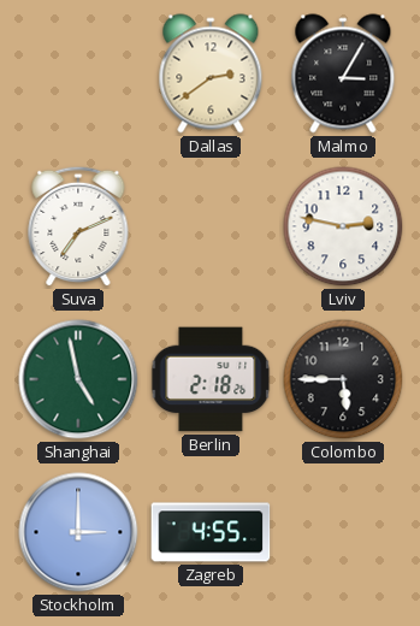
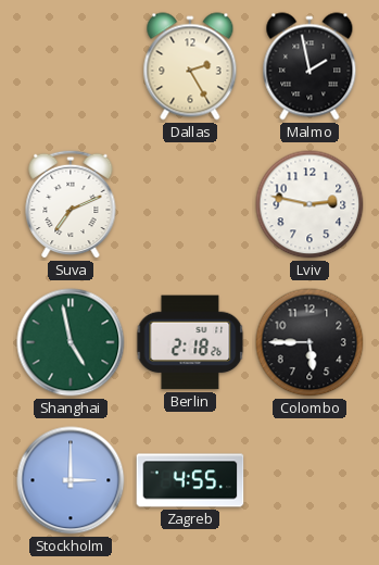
Dallas: 2:39 -> 2:25 (190, 66)
Malmo: 3:05 -> 1:58 (309, 66)
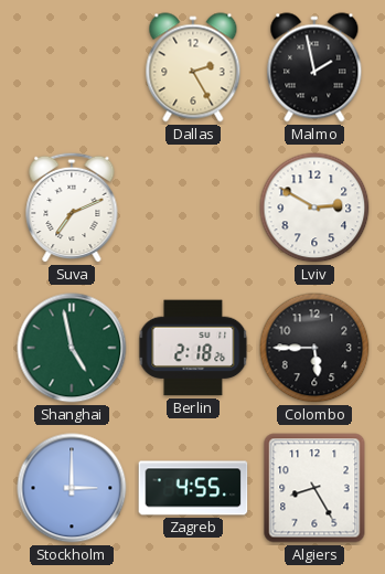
Lviv: 2:47 -> 2:50 (314, 208)
Algiers: none -> 8:25 (314, 488)
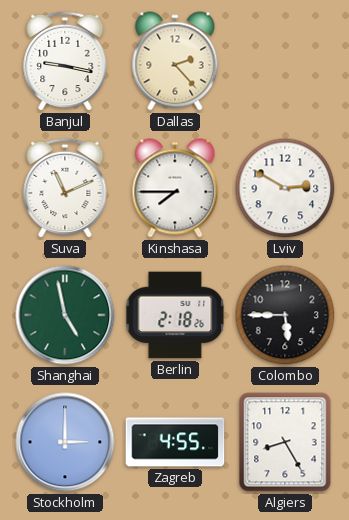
Banjul: none -> 9:17 (65, 61)
Dallas: 2:25 -> 2:23 (175, 61)
Malmo: 1:58 -> none (314, 67)
Suva: 7:11 -> 11:11 (65, 188)
Kinshasa: none -> 7:45 (175, 188)
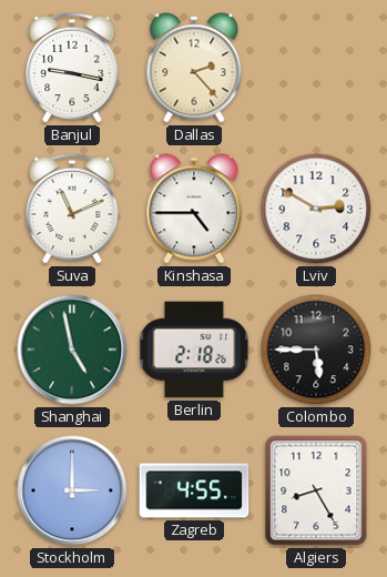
Kinshasa: 7:45 -> 4:45 (194, 209)
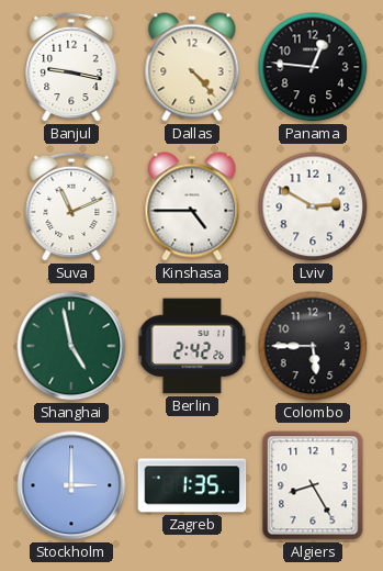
Dallas: 2:23 -> 4:23 (192, 67)
Panama: none -> 12:46 (313, 67)
Berlin: 2:18 -> 2:42 (192, 346)
Zagreb: 4:55 -> 1:35 (192, 485)
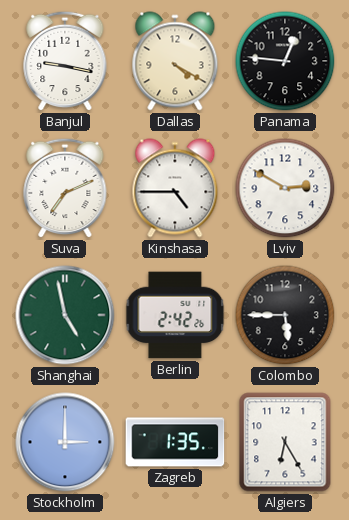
Dallas: 4:23 -> 4:20 (175, 61)
Suva: 11:11 -> 7:11 (65, 188)
Algiers: 8:25 -> 6:25 (285, 442)
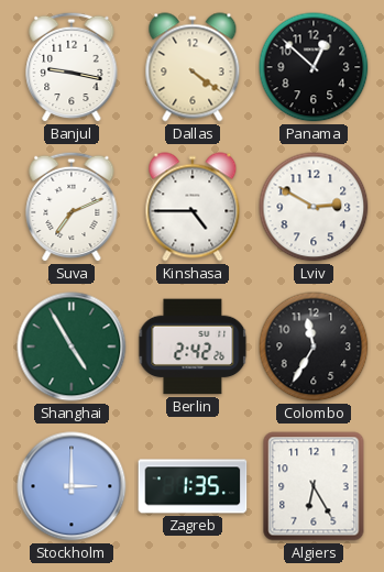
Dallas: 4:20 -> 4:21 (193, 67)
Panama: 12:46 -> 12:52 (314, 67)
Shanghai: 4:58 -> 4:55 (72, 346)
Colombo: 5:45 -> 11:35 (314, 346)
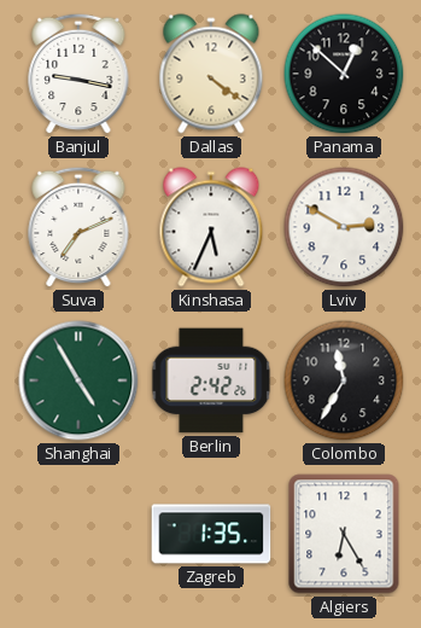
Kinshasa: 4:45 -> 5:34 (211, 227)
Stockholm: 3:00 -> none (72, 486)
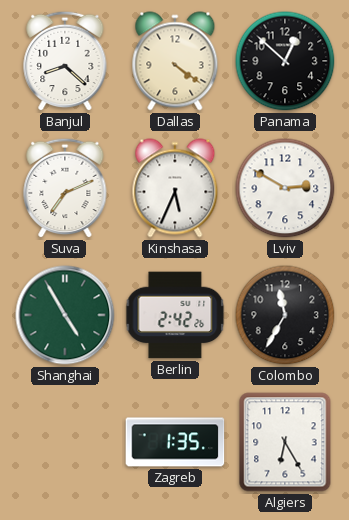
Banjul: 9:17 -> 8:22 (65, 61)
